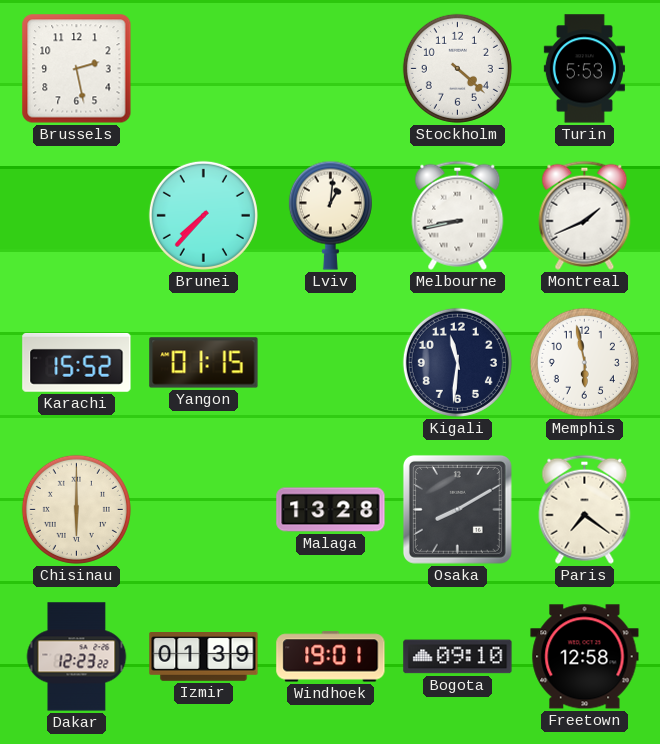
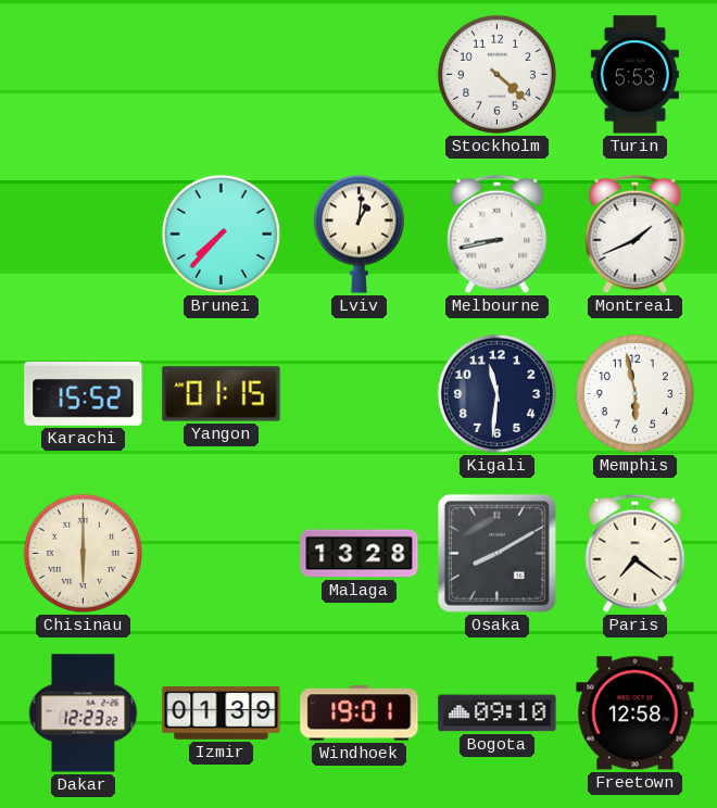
Brussels: 2:28 -> none (77, 69)
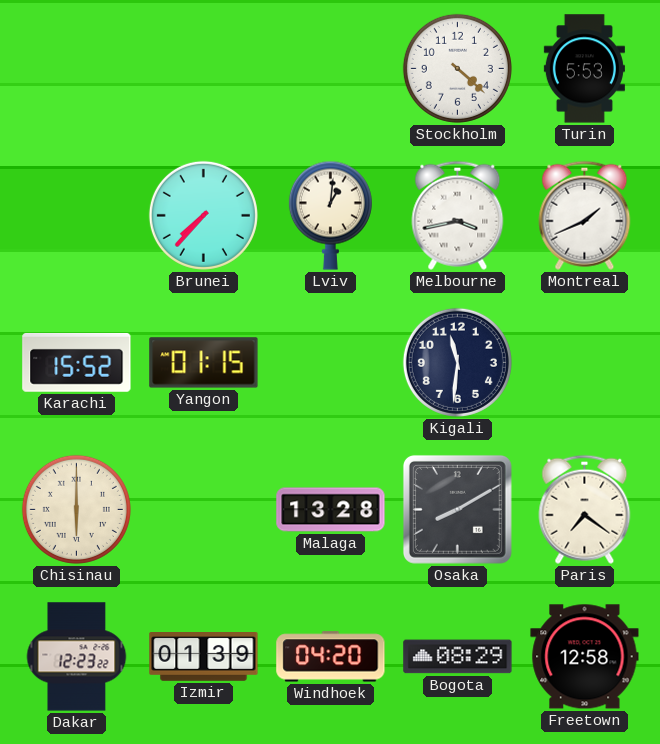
Melbourne: 8:43 -> 3:43 (458, 215)
Memphis: 5:58 -> none (634, 393)
Windhoek: 19:01 -> 04:20 (331, 657)
Bogota: 09:10 -> 08:29 (458, 657)
